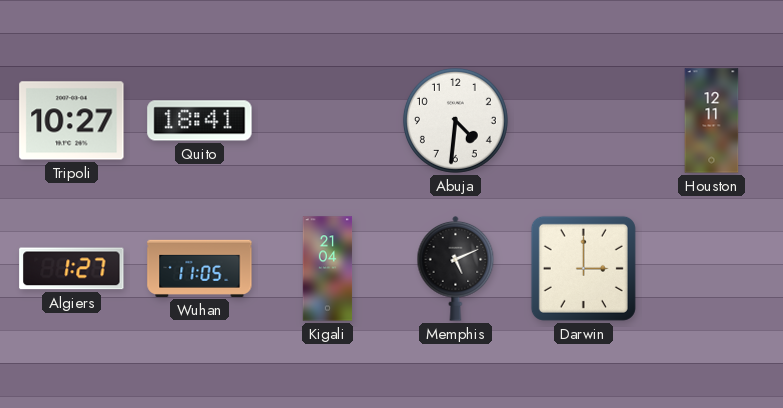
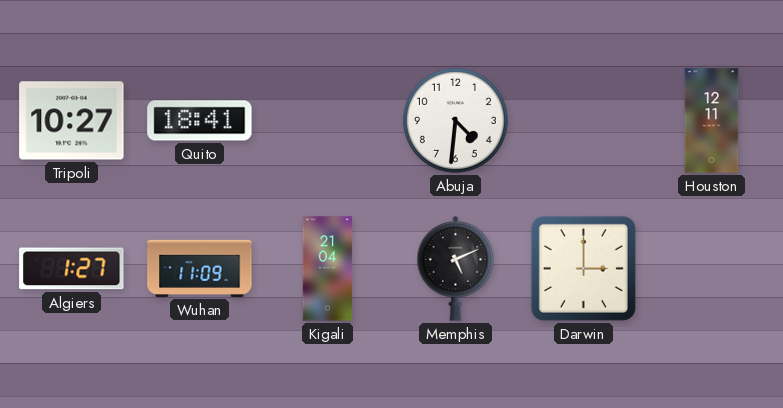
Wuhan: 11:05 -> 11:09 (200, 268)
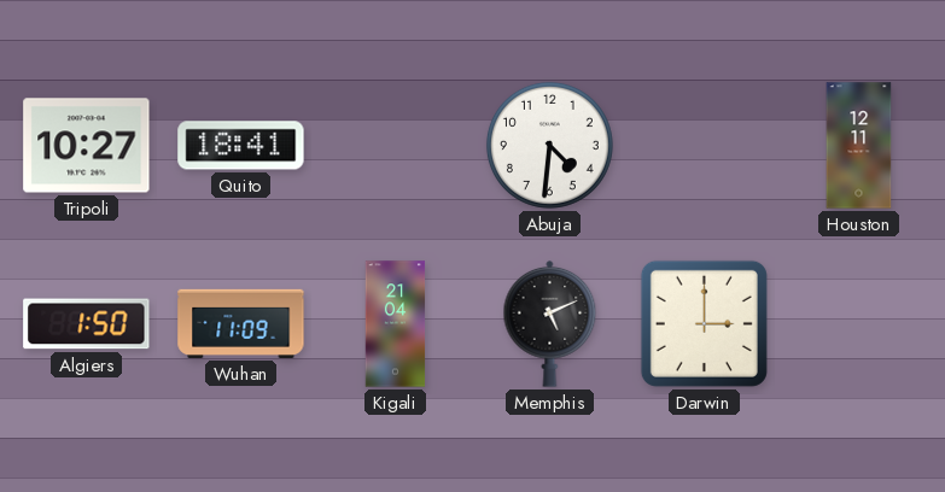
Algiers: 1:27 -> 1:50 (87, 324)
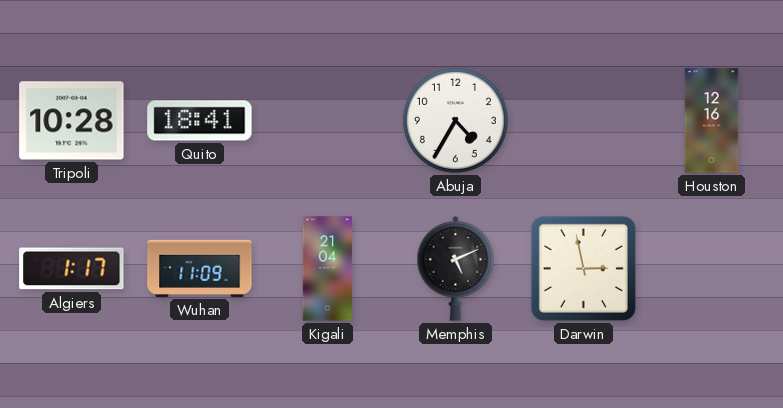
Tripoli: 10:27 -> 10:28 (72, 121)
Abuja: 4:31 -> 4:35 (455, 120)
Houston: 12:11 -> 12:16 (712, 121)
Algiers: 1:50 -> 1:17 (72, 269)
Darwin: 3:00 -> 2:58 (583, 268)
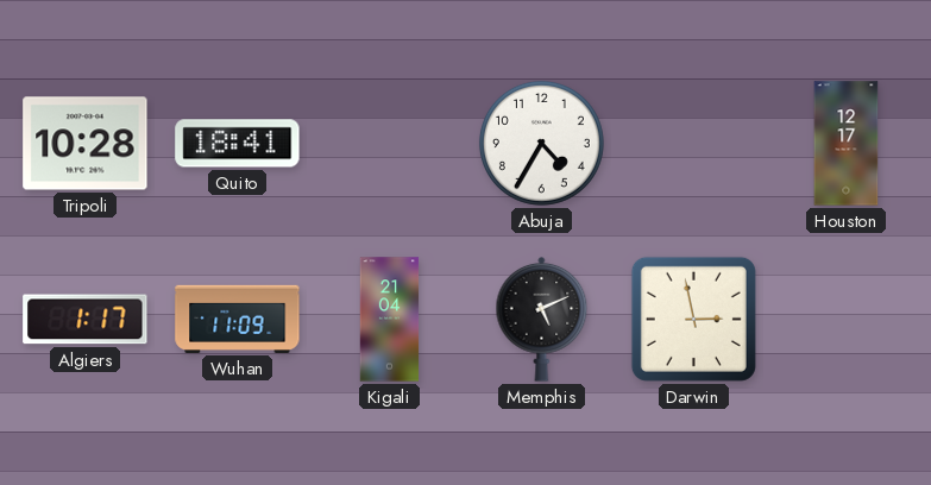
Houston: 12:16 -> 12:17 (847, 144)
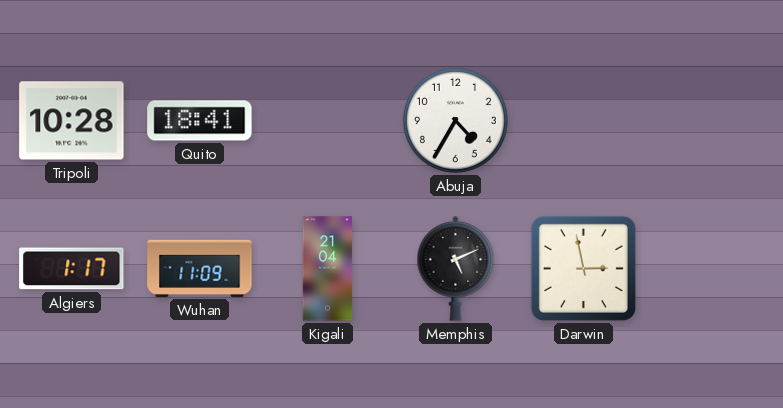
Houston: 12:17 -> none (847, 144)
